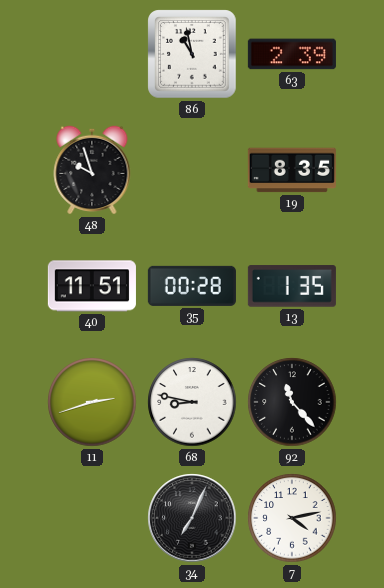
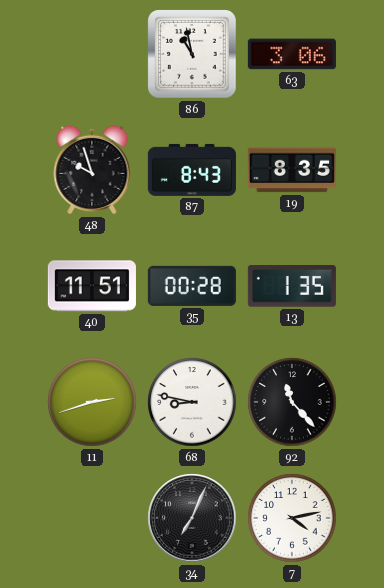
63: 2:39 -> 3:06 (292, 54)
87: none -> 8:43 (192, 170)
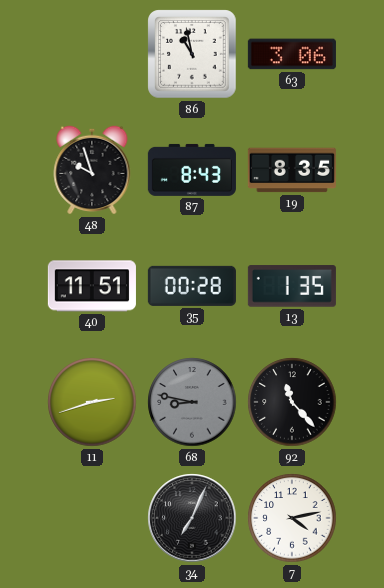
68 dial: white -> grey (192, 402)
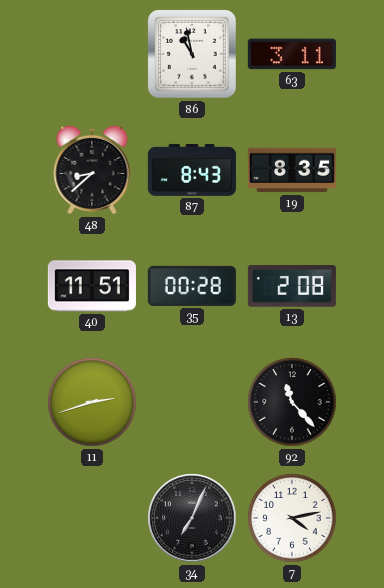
63: 3:06 -> 3:11 (292, 54)
48: 9:57 -> 8:38 (92, 170)
13: 1:35 -> 2:08 (292, 286)
68: 8:47 -> none (192, 402)
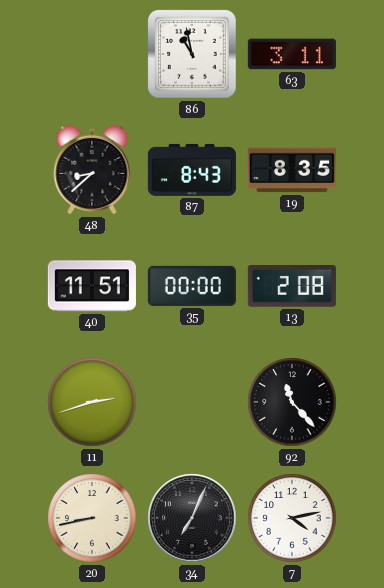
35: 00:28 -> 00:00 (192, 286)
20: none -> 8:43 (92, 518)
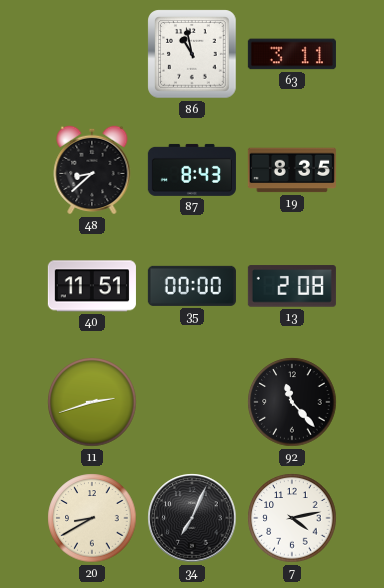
20: 8:43 -> 8:40 (92, 518)
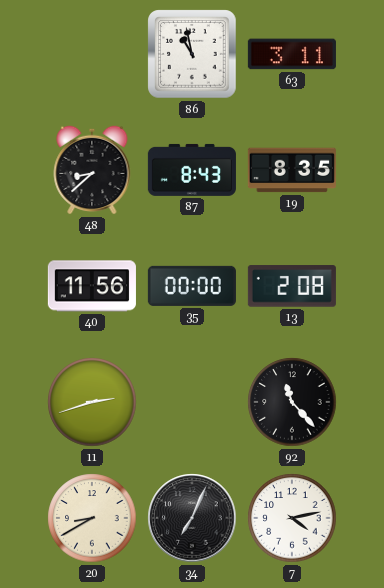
40: 11:51 -> 11:56 (92, 286)
